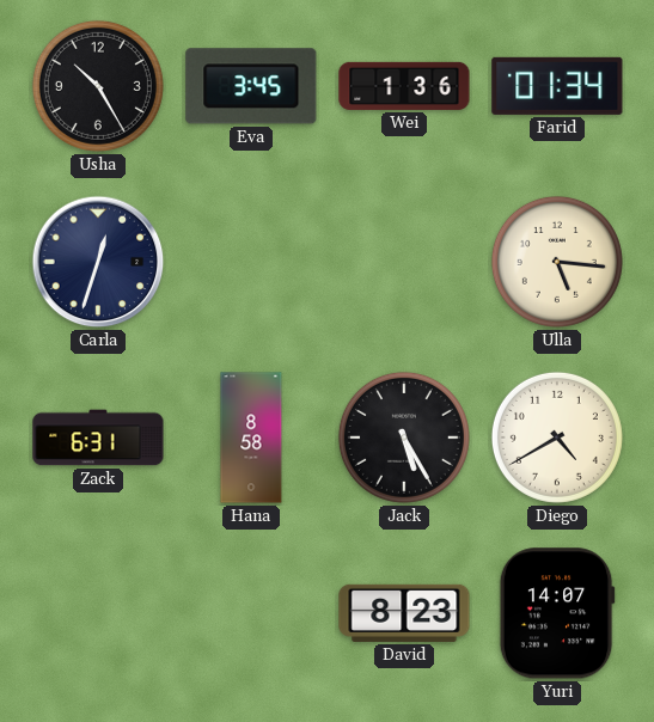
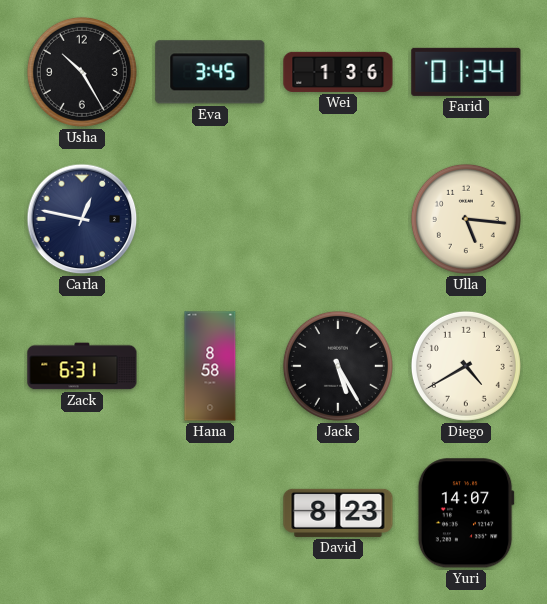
Carla: 12:33 -> 12:47 (82, 219)
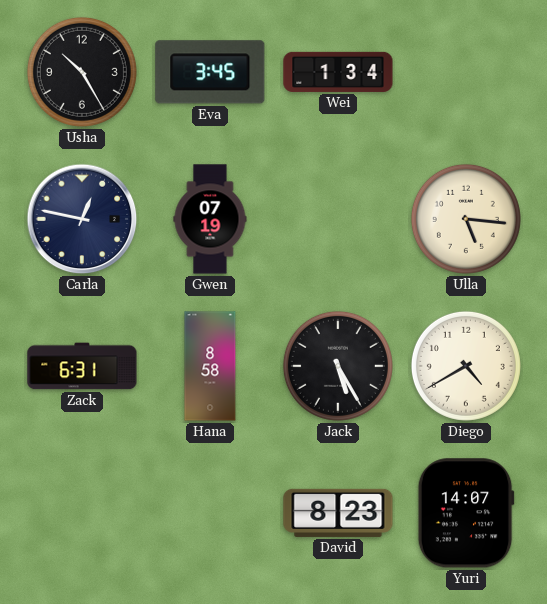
Wei: 1:36 -> 1:34 (338, 72)
Farid: 01:34 -> none (466, 72)
Gwen: none -> 07:19 (210, 219)
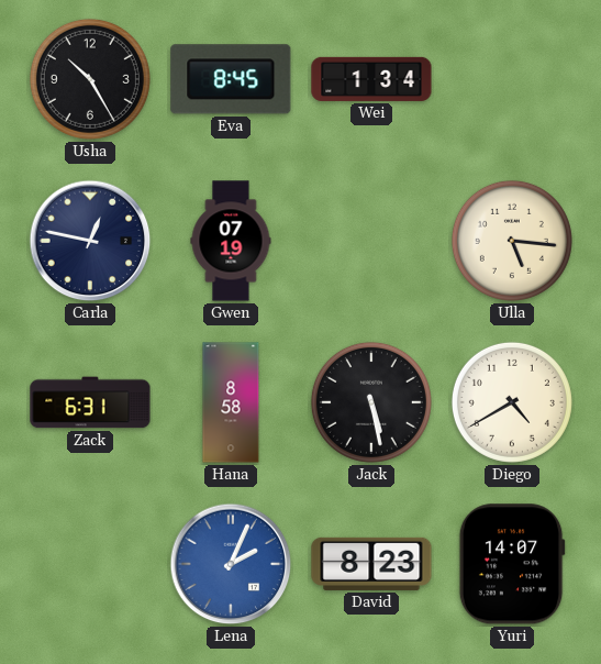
Eva: 3:45 -> 8:45 (231, 79)
Jack: 5:25 -> 5:28 (371, 402)
Lena: none -> 2:04 (231, 564)
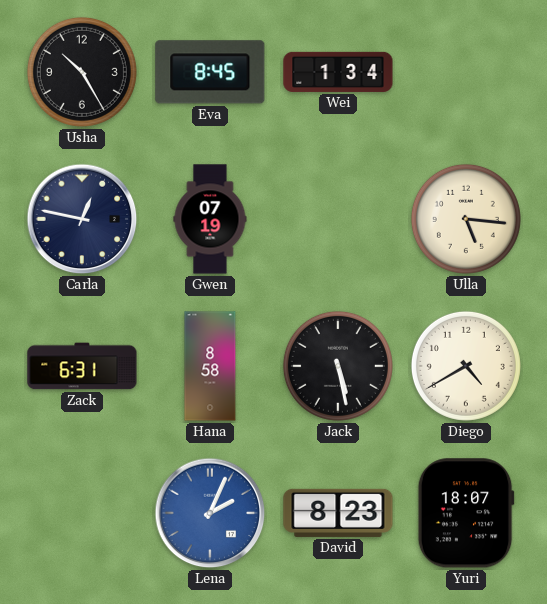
Yuri: 14:07 -> 18:07 (466, 513)
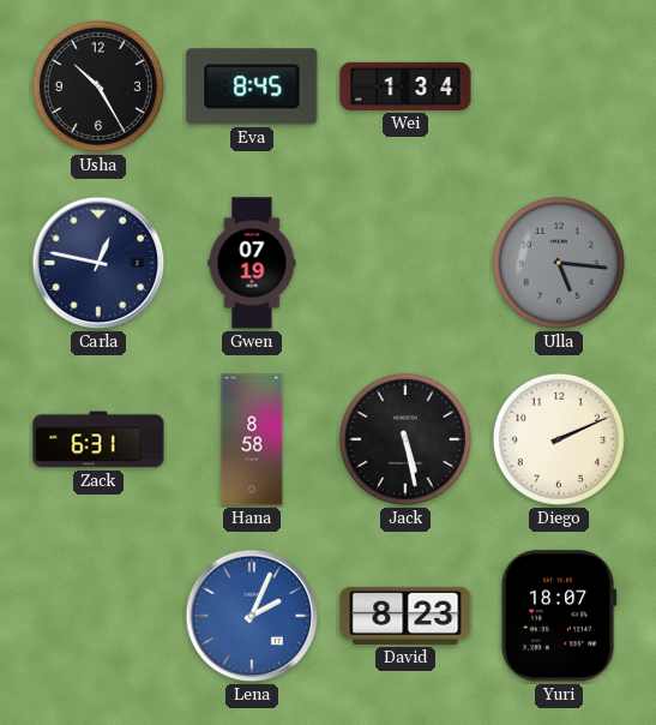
Ulla dial: cream -> grey (559, 263)
Diego: 4:40 -> 2:11 (559, 439)
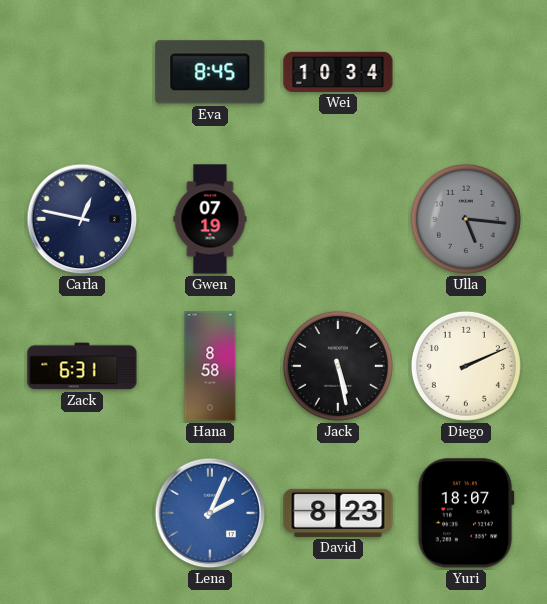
Usha: 10:25 -> none (98, 86)
Wei: 1:34 -> 10:34 (338, 72)
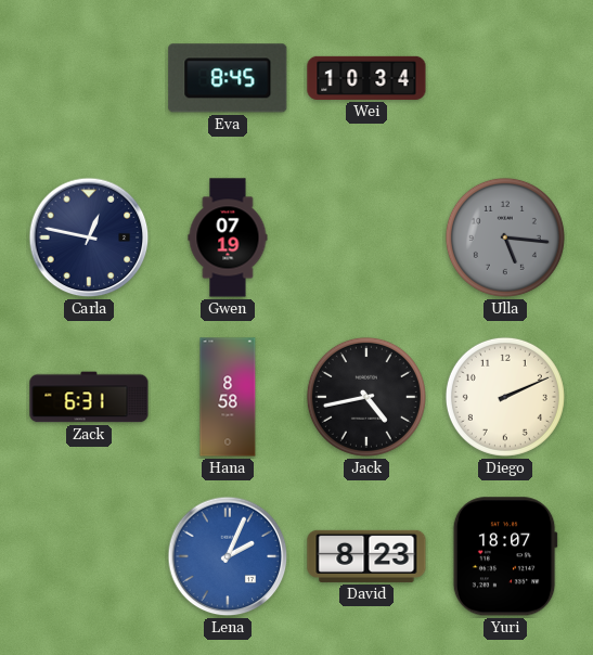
Jack: 5:28 -> 4:43 (366, 397)
